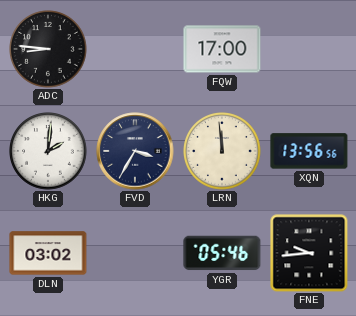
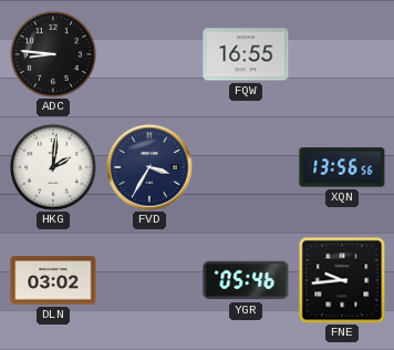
FQW: 17:00 -> 16:55 (246, 54)
LRN: 11:59 -> none (222, 151)
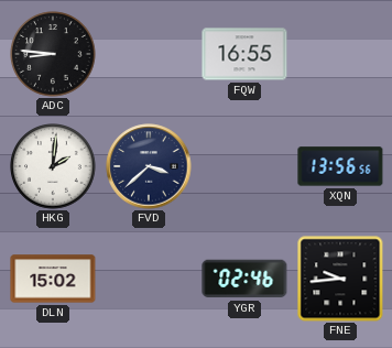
FVD: 3:35 -> 3:38 (149, 166)
DLN: 03:02 -> 15:02 (53, 279)
YGR: 05:46 -> 02:46 (244, 279)
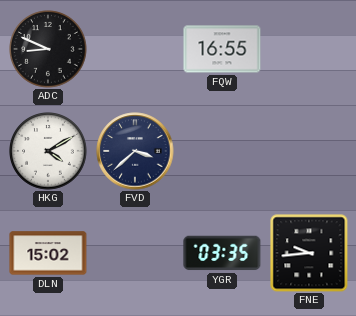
ADC: 8:46 -> 8:49 (48, 49)
HKG: 2:01 -> 4:10 (48, 151)
XQN: 13:56 -> none (340, 166)
YGR: 02:46 -> 03:35 (222, 253)
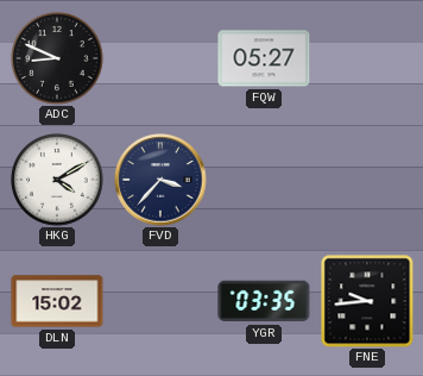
FQW: 16:55 -> 05:27 (264, 58)
FVD: 3:38 -> 3:37 (160, 180)
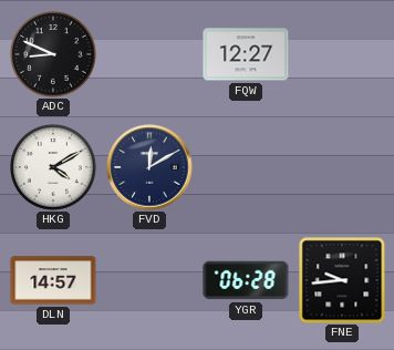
FQW: 05:27 -> 12:27 (246, 54)
FVD: 3:37 -> 12:10 (149, 167)
DLN: 15:02 -> 14:57 (53, 280)
YGR: 03:35 -> 06:28 (246, 280)
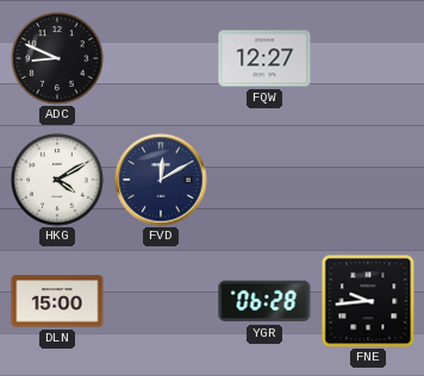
DLN: 14:57 -> 15:00 (57, 301)
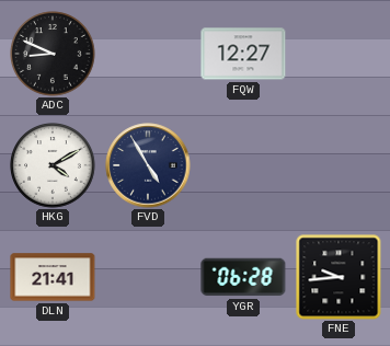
FVD: 12:10 -> 4:55 (148, 165)
DLN: 15:00 -> 21:41 (53, 277)
